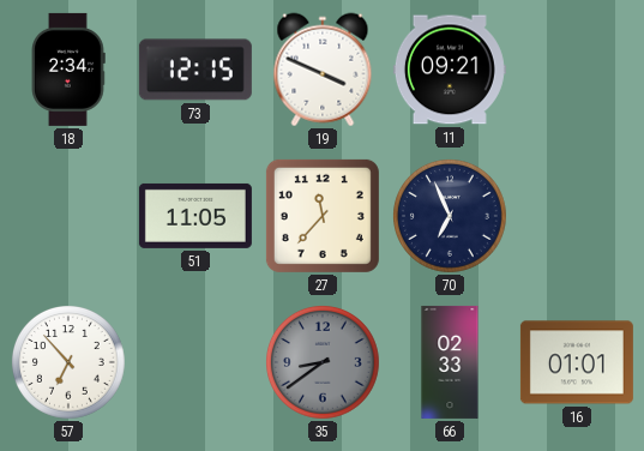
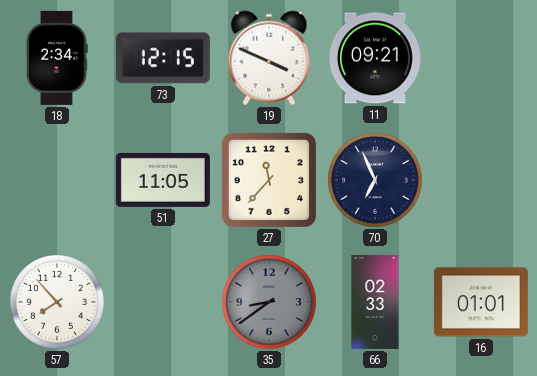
57: 6:53 -> 7:53 (58, 303)
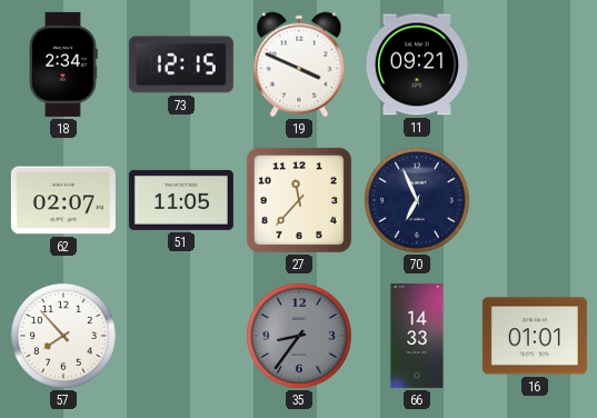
62: none -> 02:07 (63, 200)
35: 8:39 -> 8:36 (300, 337)
66: 02:33 -> 14:33 (417, 336)
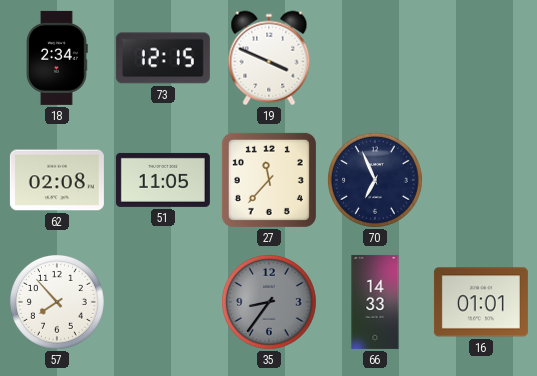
11: 09:21 -> none (417, 64)
62: 02:07 -> 02:08 (57, 180)
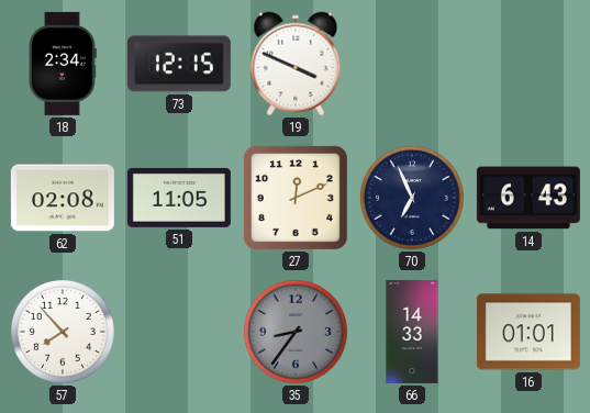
27: 11:37 -> 12:11 (296, 198)
14: none -> 6:43 (528, 198)
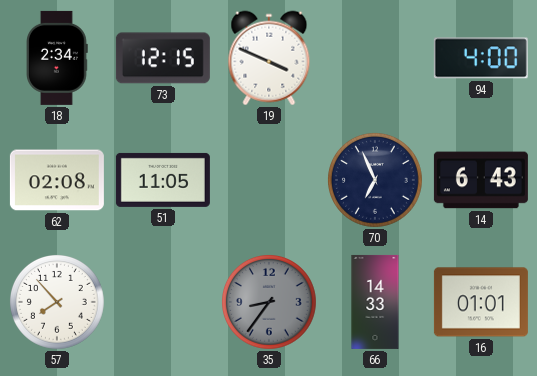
94: none -> 4:00 (481, 58)
27: 12:11 -> none (296, 198)
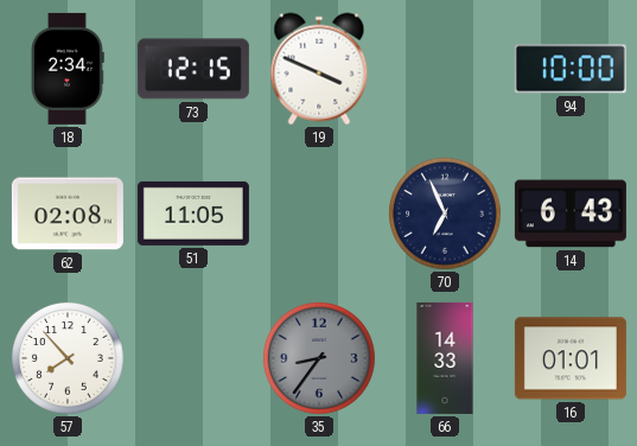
94: 4:00 -> 10:00 (571, 69)
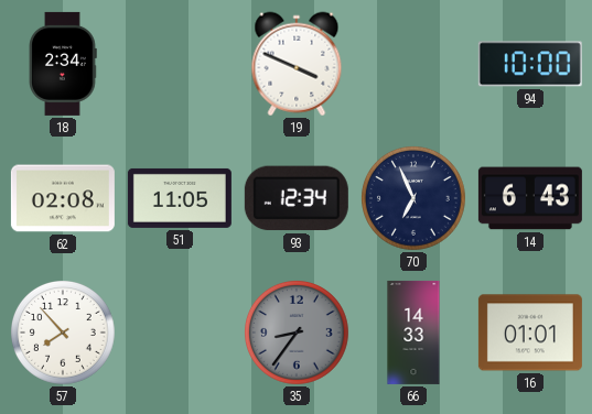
73: 12:15 -> none (193, 69)
93: none -> 12:34 (297, 198)
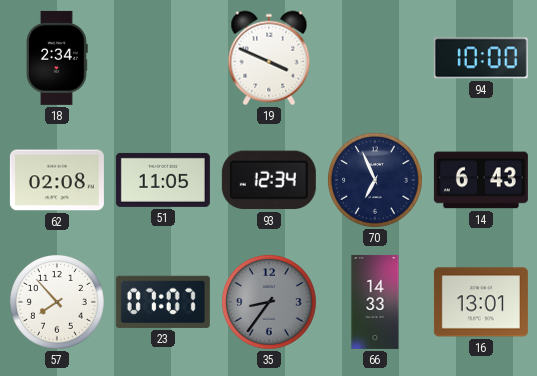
23: none -> 07:07 (163, 302)
16: 01:01 -> 13:01 (481, 302)
